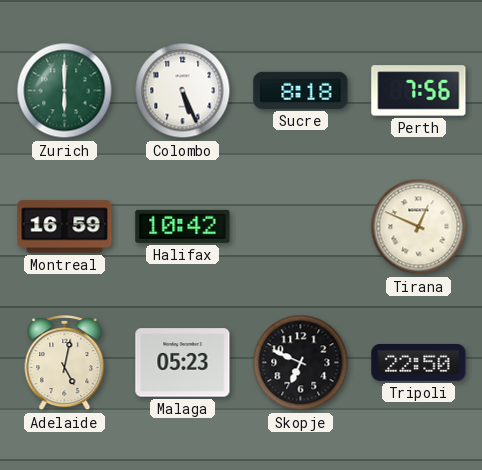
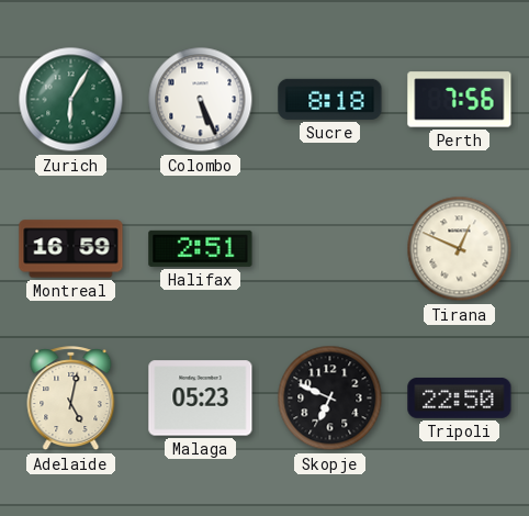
Zurich: 6:00 -> 6:05 (71, 100)
Halifax: 10:42 -> 2:51 (201, 248)
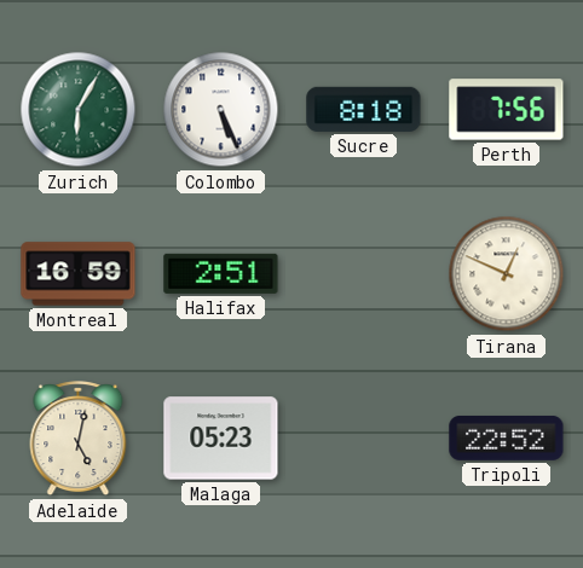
Skopje: 6:49 -> none (330, 399)
Tripoli: 22:50 -> 22:52 (507, 439)
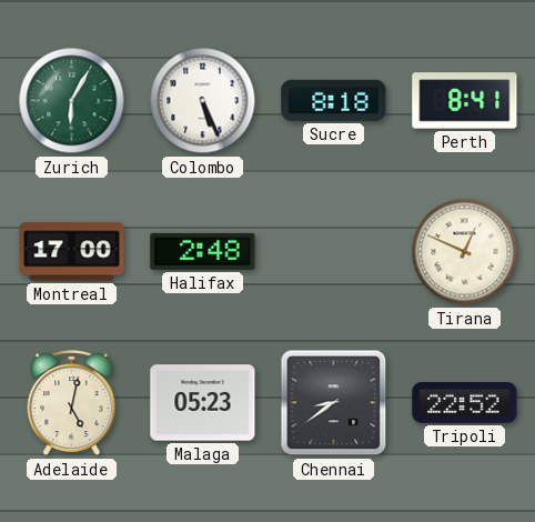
Perth: 7:56 -> 8:41 (465, 101)
Montreal: 16:59 -> 17:00 (72, 252)
Halifax: 2:51 -> 2:48 (203, 251)
Chennai: none -> 8:39 (334, 403)
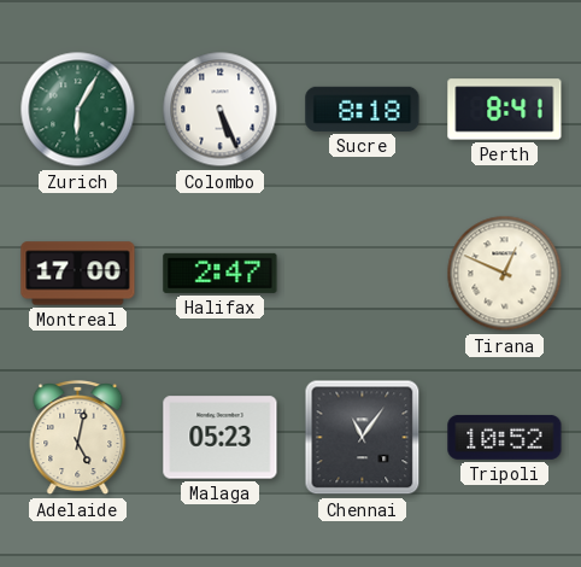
Halifax: 2:48 -> 2:47 (221, 273)
Chennai: 8:39 -> 11:06 (363, 438)
Tripoli: 22:52 -> 10:52 (505, 438)
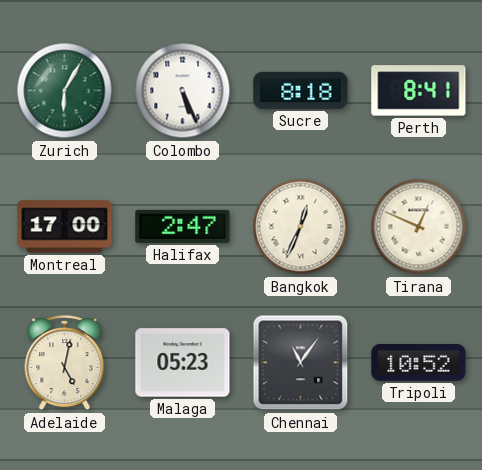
Bangkok: none -> 12:34 (301, 227)
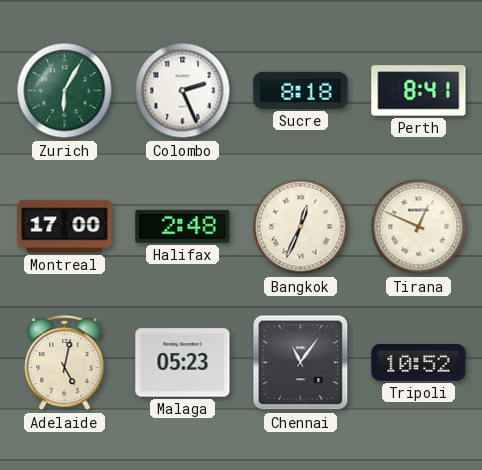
Colombo: 5:26 -> 2:26 (183, 91)
Halifax: 2:47 -> 2:48 (183, 226)
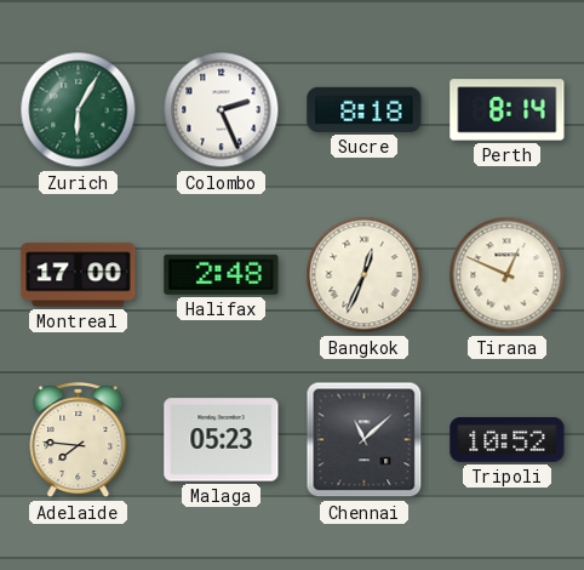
Perth: 8:41 -> 8:14 (508, 110)
Adelaide: 5:02 -> 7:46 (79, 440)
Chennai: 11:06 -> 11:08 (365, 440)
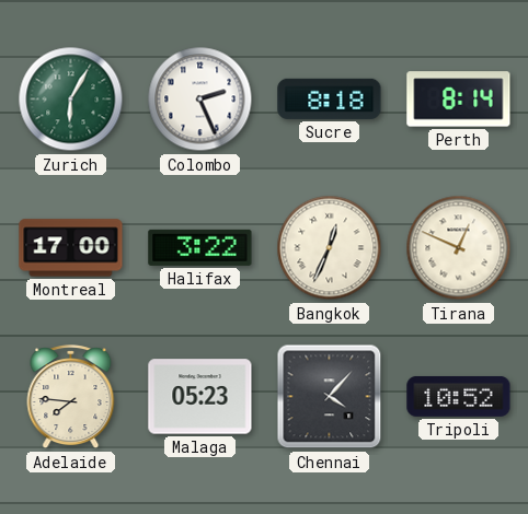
Halifax: 2:48 -> 3:22 (200, 247)
Chennai: 11:08 -> 4:07 (330, 397)
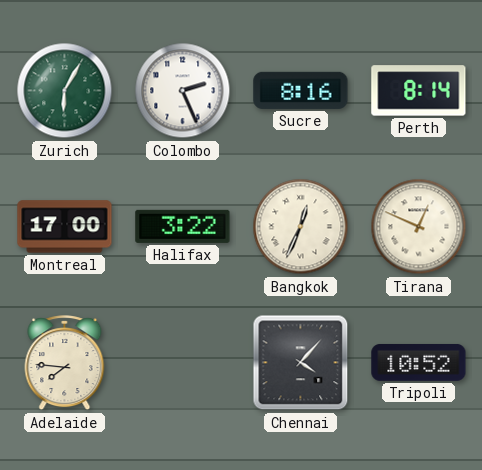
Sucre: 8:18 -> 8:16 (301, 90)
Malaga: 05:23 -> none (200, 397)
